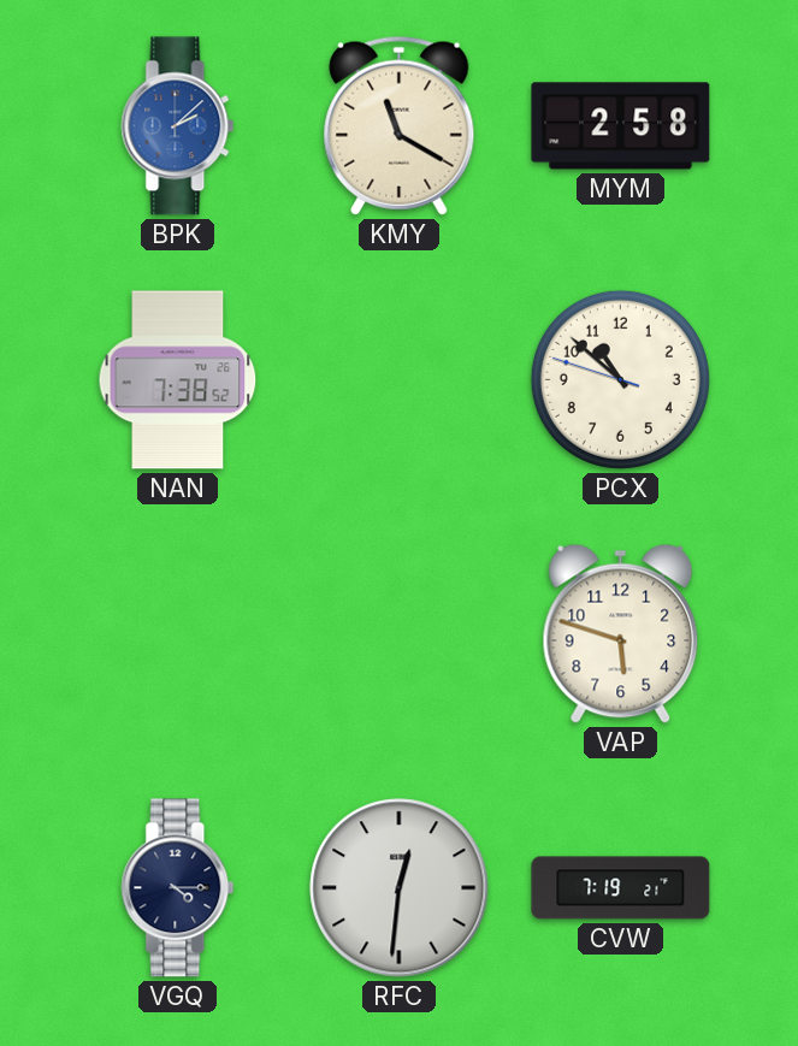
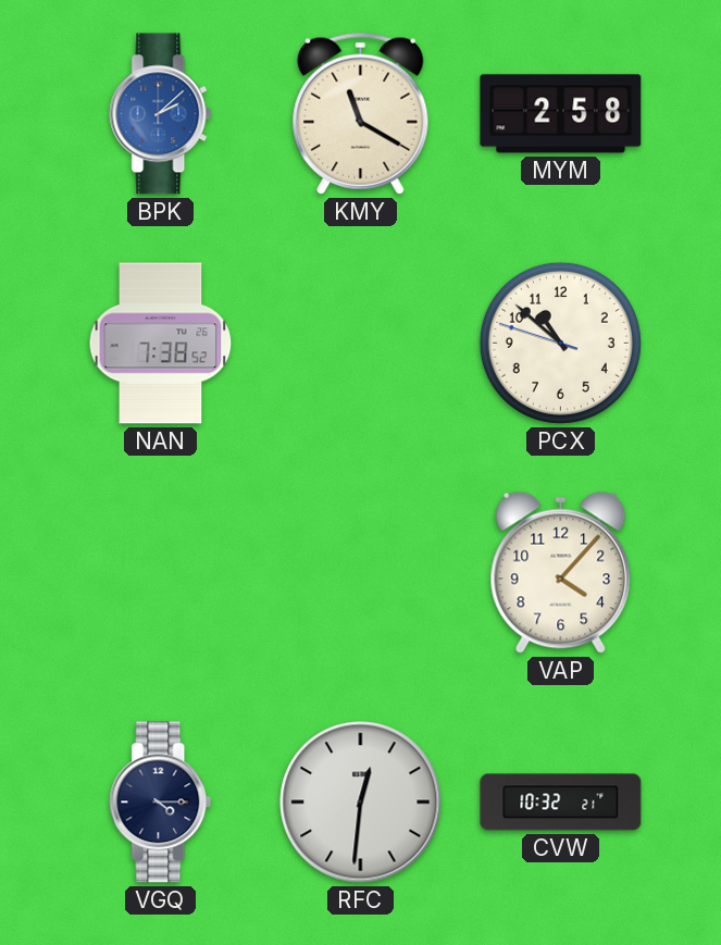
VAP: 5:48 -> 4:07 (561, 572)
CVW: 7:19 -> 10:32 (561, 803)
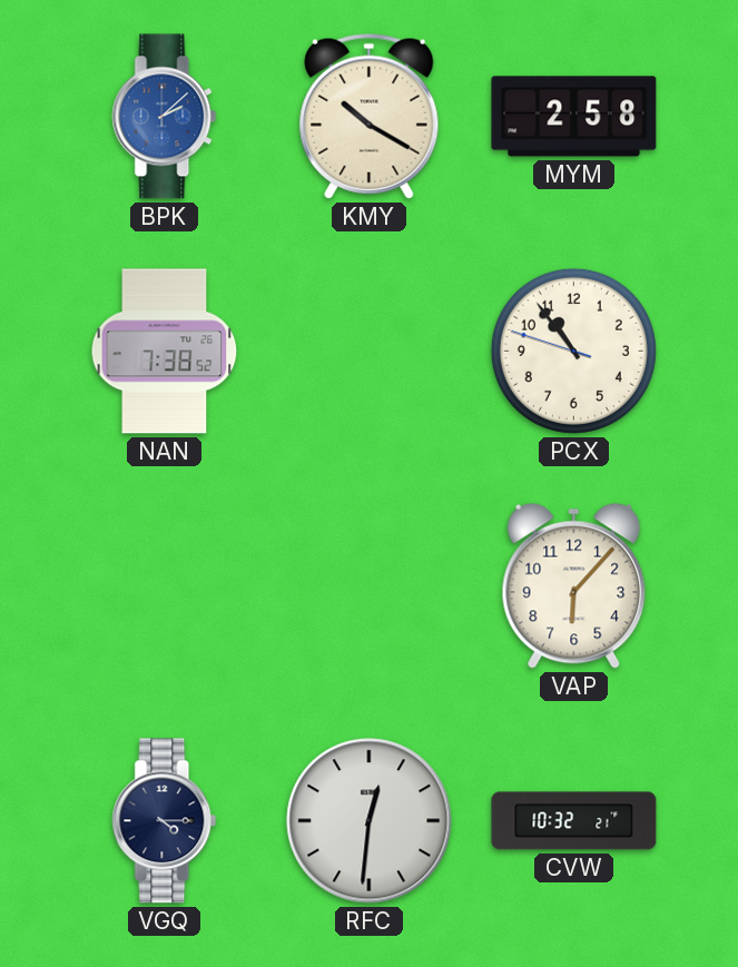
KMY: 11:20 -> 10:20 (370, 116)
PCX: 10:51 -> 10:53 (573, 351)
VAP: 4:07 -> 6:07 (574, 585)
